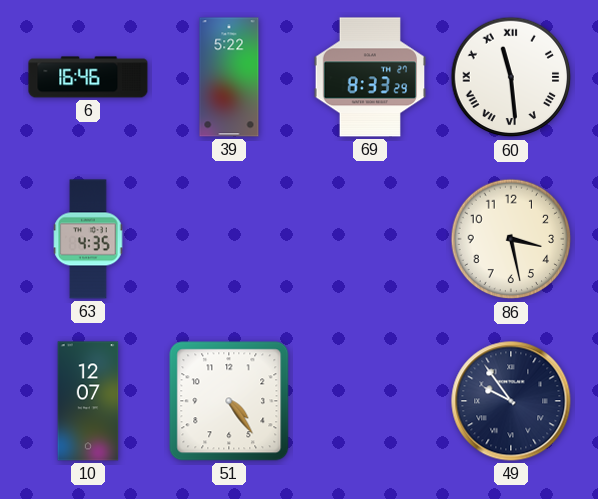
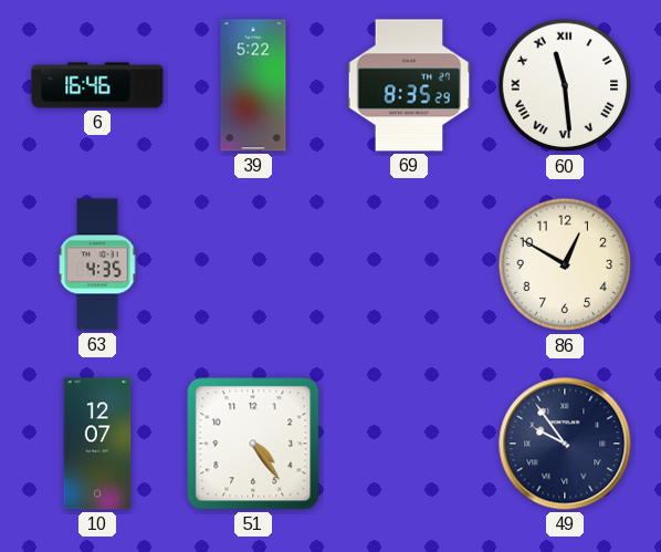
69: 8:33 -> 8:35 (409, 85)
86: 3:28 -> 12:50 (565, 264)
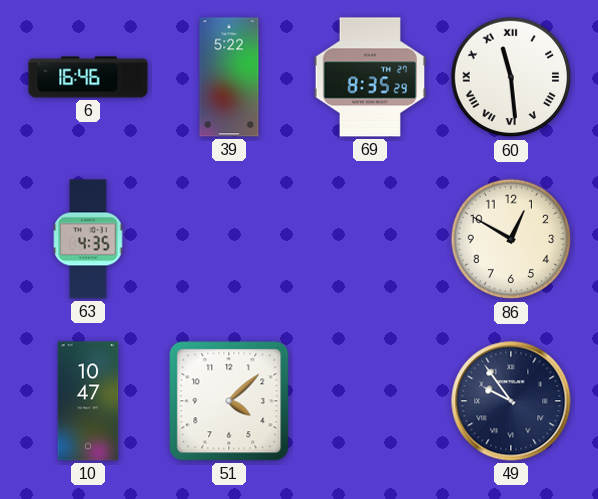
10: 12:07 -> 10:47 (88, 401)
51: 4:24 -> 4:08 (229, 401)
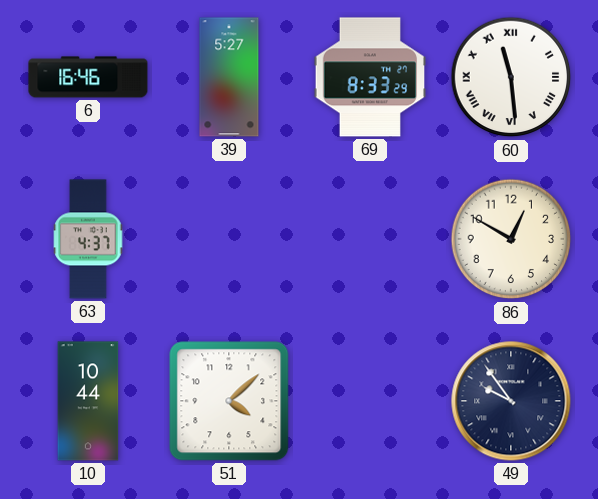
39: 5:22 -> 5:27 (229, 77)
69: 8:35 -> 8:33 (370, 77)
63: 4:35 -> 4:37 (88, 239)
10: 10:47 -> 10:44 (88, 401)
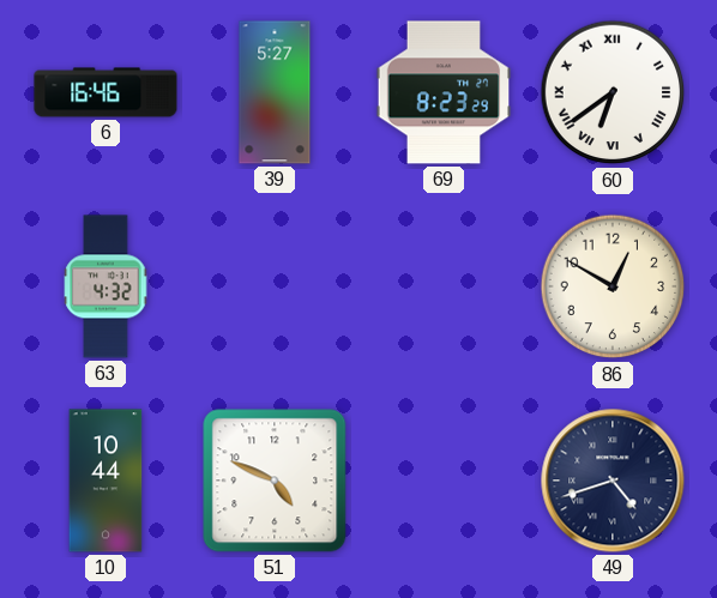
69: 8:33 -> 8:23 (444, 92)
60: 11:29 -> 6:39 (613, 92)
63: 4:37 -> 4:32 (106, 286)
51: 4:08 -> 4:49 (275, 481)
49: 9:54 -> 4:42 (613, 481)
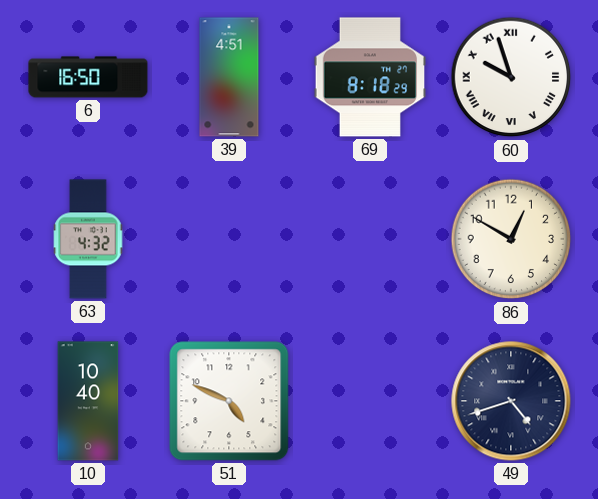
6: 16:46 -> 16:50 (88, 77)
39: 5:27 -> 4:51 (229, 77)
69: 8:23 -> 8:18 (370, 77)
60: 6:39 -> 9:57 (511, 77)
10: 10:44 -> 10:40 (88, 401)
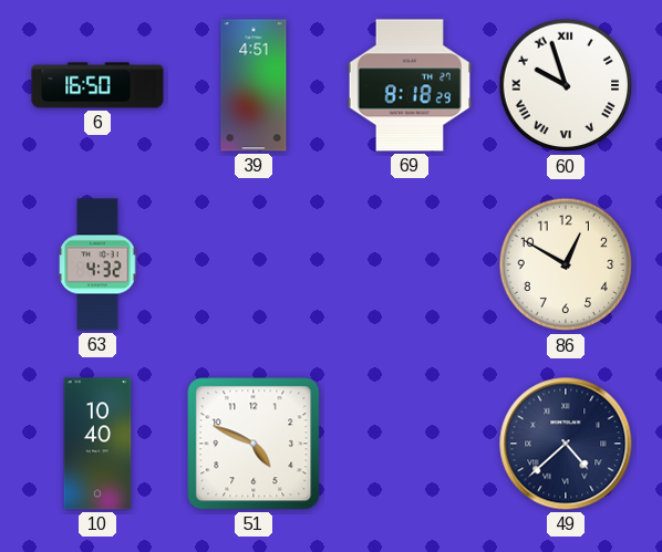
49: 4:42 -> 4:38 (566, 444)
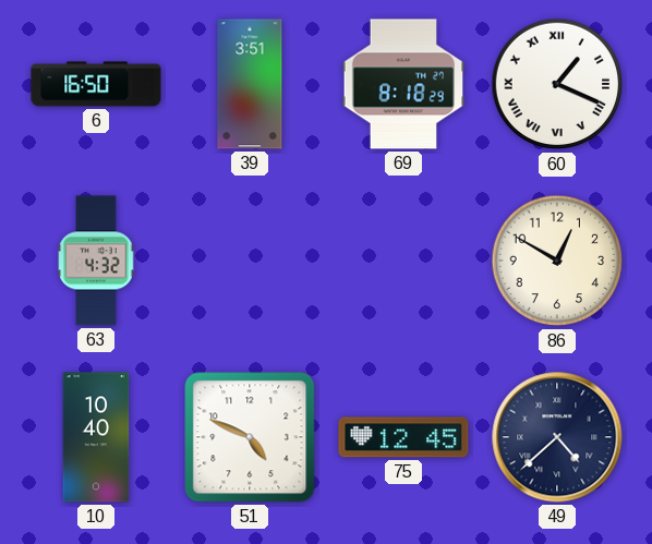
39: 4:51 -> 3:51 (250, 84)
60: 9:57 -> 1:19 (557, 84)
75: none -> 12:45 (403, 437)
